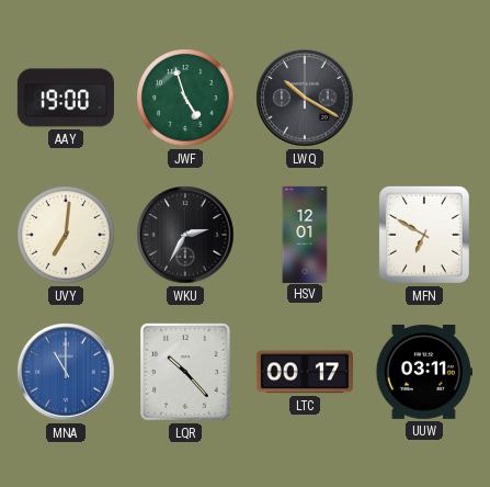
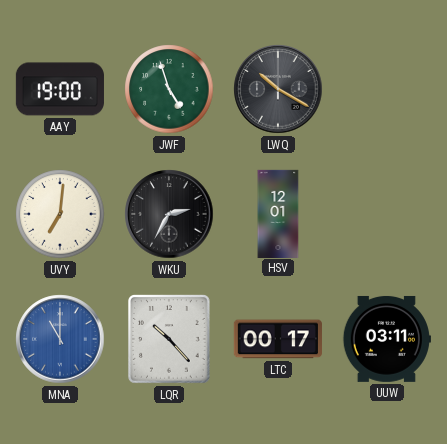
MFN: 6:50 -> none (424, 235)
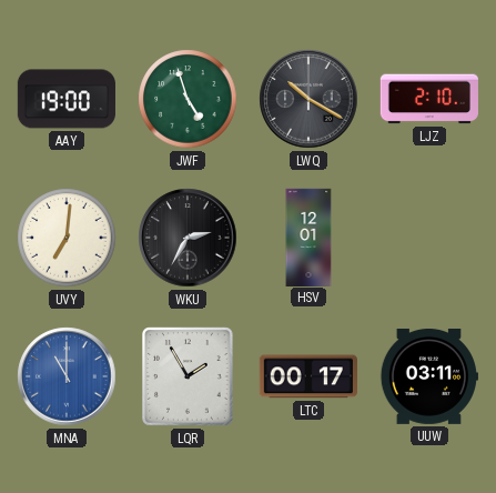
LJZ: none -> 2:10 (429, 99)
LQR: 10:23 -> 1:55 (189, 378)
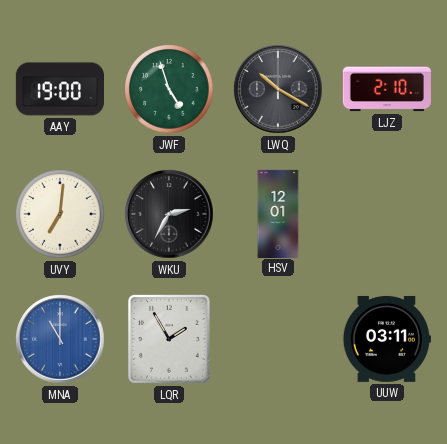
LTC: 00:17 -> none (308, 376)
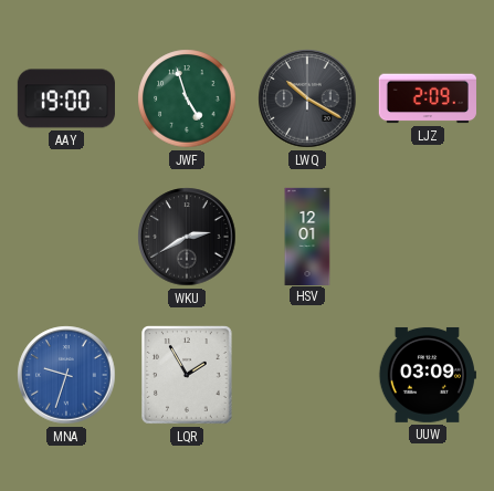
LJZ: 2:10 -> 2:09 (428, 98)
UVY: 7:01 -> none (60, 214)
WKU: 2:35 -> 2:40 (187, 237)
MNA: 11:00 -> 9:33 (66, 375)
UUW: 03:11 -> 03:09 (428, 375)
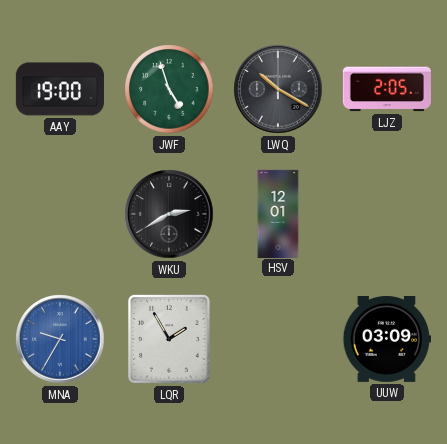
LJZ: 2:09 -> 2:05 (387, 89)
MNA: 9:33 -> 9:35 (60, 339)
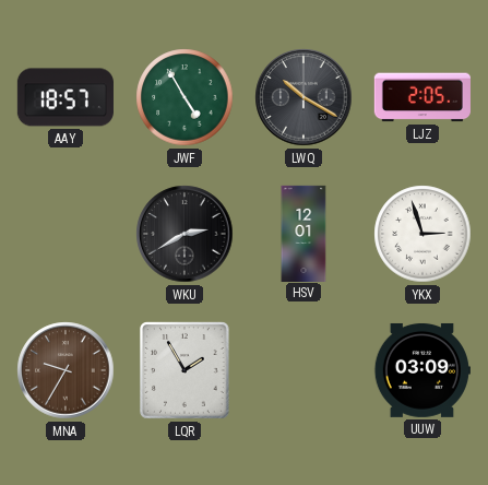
AAY: 19:00 -> 18:57 (66, 97)
JWF: 4:57 -> 4:55 (185, 97)
YKX: none -> 2:57 (422, 234)
MNA dial: blue -> brown (66, 370)
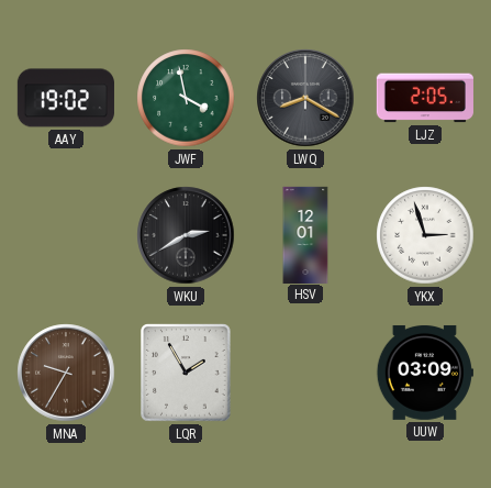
AAY: 18:57 -> 19:02 (66, 98)
JWF: 4:55 -> 3:58 (186, 98)
LWQ: 10:20 -> 8:20 (305, 98)
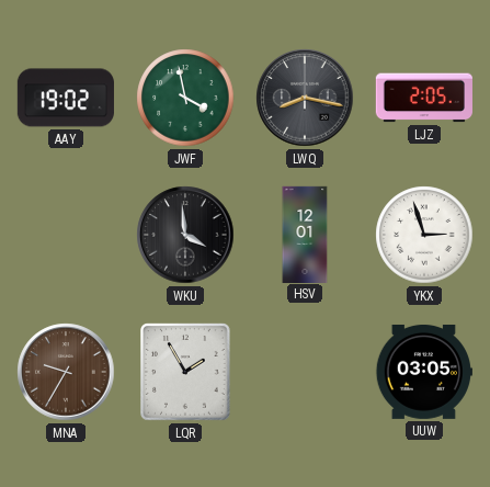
LWQ: 8:20 -> 8:17 (305, 98)
WKU: 2:40 -> 3:59 (185, 235)
UUW: 03:09 -> 03:05 (424, 372)
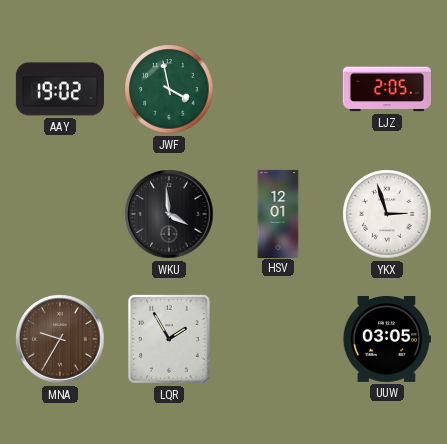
LWQ: 8:17 -> none (305, 98)
